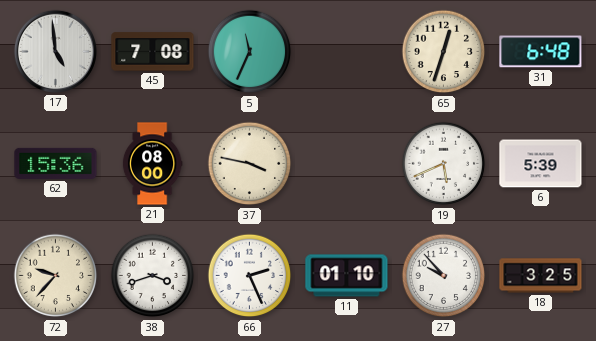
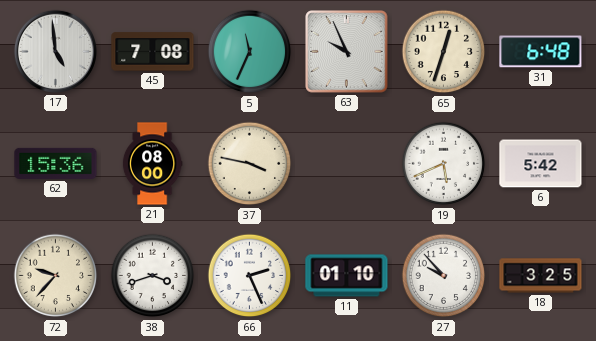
63: none -> 9:56 (347, 52)
6: 5:39 -> 5:42 (541, 164)
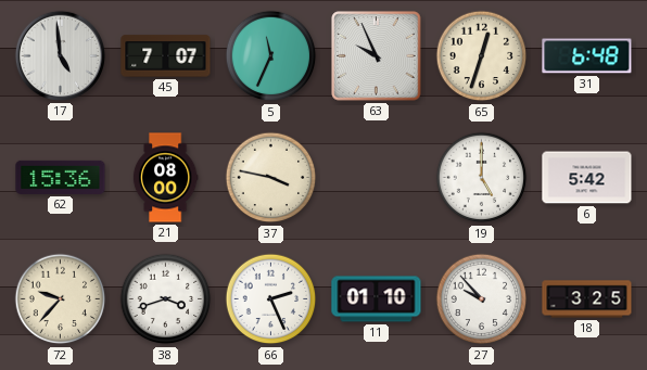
45: 7:08 -> 7:07 (166, 56)
19: 5:41 -> 5:00 (482, 178)
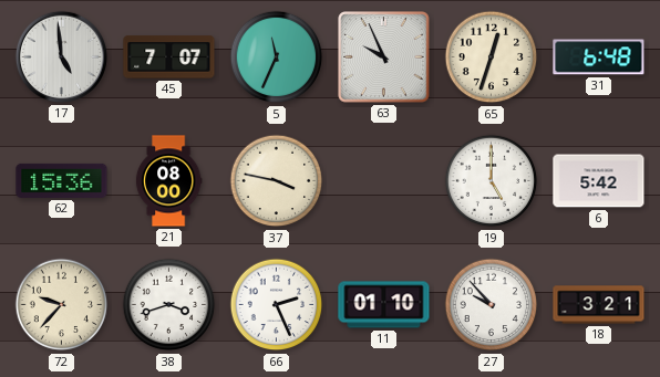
18: 3:25 -> 3:21 (599, 305)
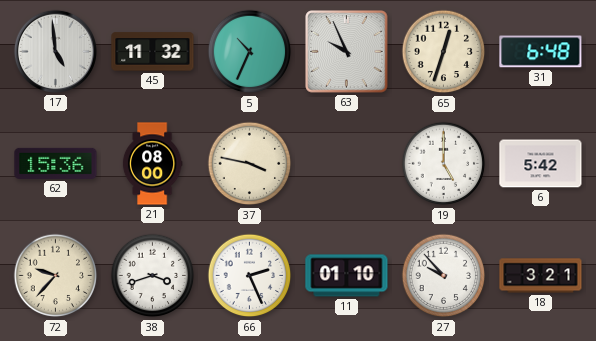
45: 7:07 -> 11:32 (153, 52)
5: 11:34 -> 10:34 (250, 52)
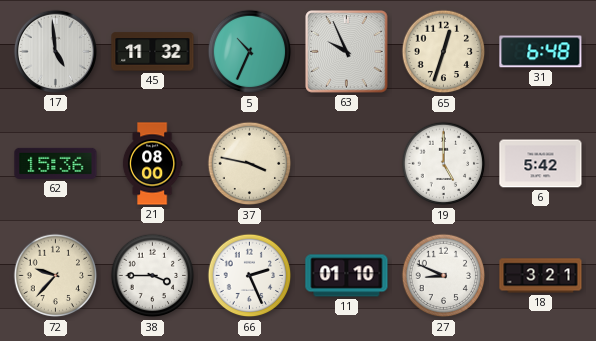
38: 3:42 -> 3:45 (153, 276)
27: 9:53 -> 8:49 (444, 276)
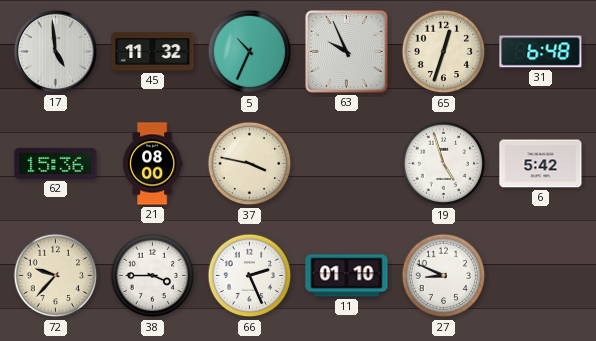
19: 5:00 -> 4:57 (444, 164)
18: 3:21 -> none (541, 276)
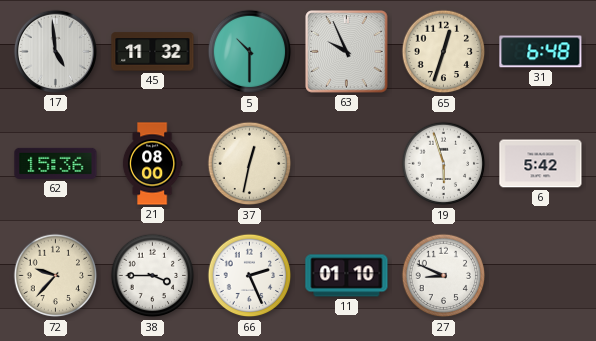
5: 10:34 -> 10:30 (250, 52)
37: 3:47 -> 12:32 (250, 164)
19: 4:57 -> 5:57 (444, 164)
